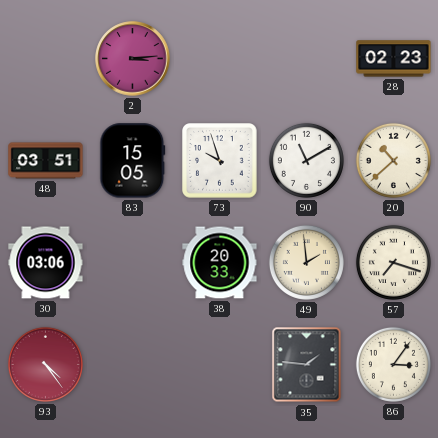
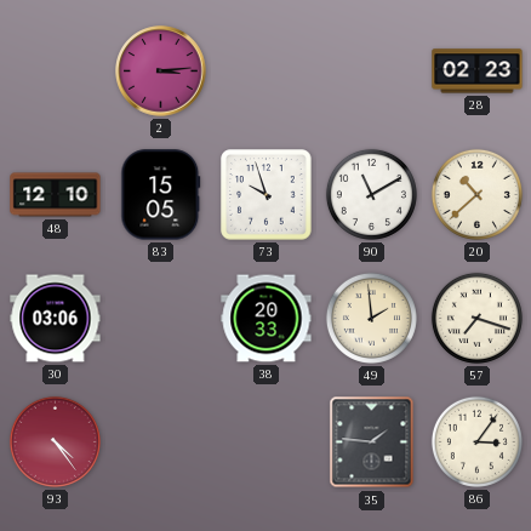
48: 03:51 -> 12:10 (56, 195)
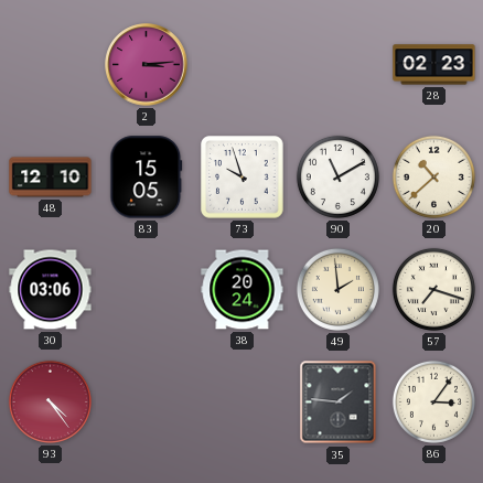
38: 20:33 -> 20:24 (243, 290)
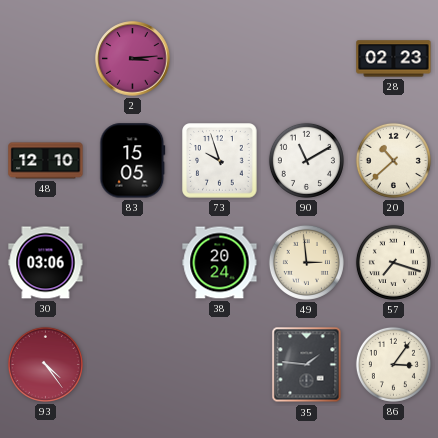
49: 1:59 -> 2:59 (306, 262)
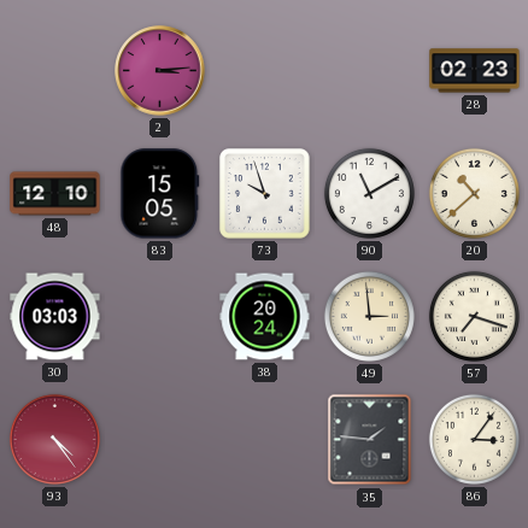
30: 03:06 -> 03:03 (55, 317)
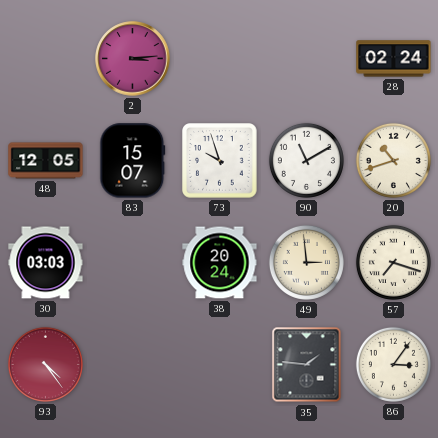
28: 02:23 -> 02:24 (394, 59)
48: 12:10 -> 12:05 (46, 161)
83: 15:05 -> 15:07 (133, 161)
20: 10:38 -> 10:42 (393, 160)
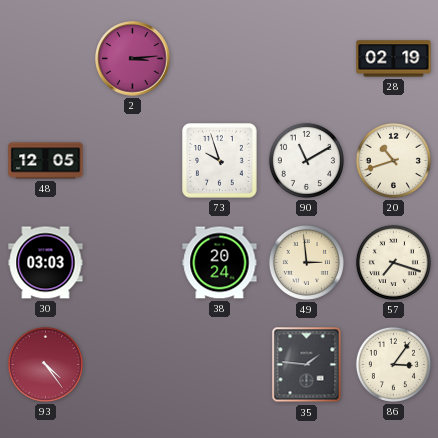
28: 02:24 -> 02:19 (394, 59)
83: 15:07 -> none (133, 161)
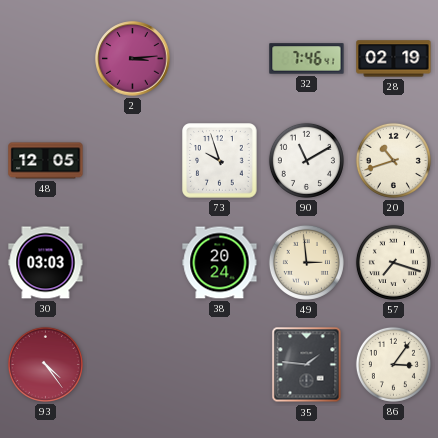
32: none -> 7:46 (307, 59)
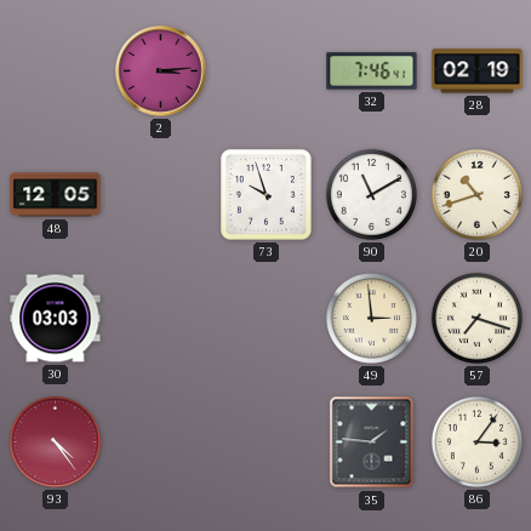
38: 20:24 -> none (220, 263)
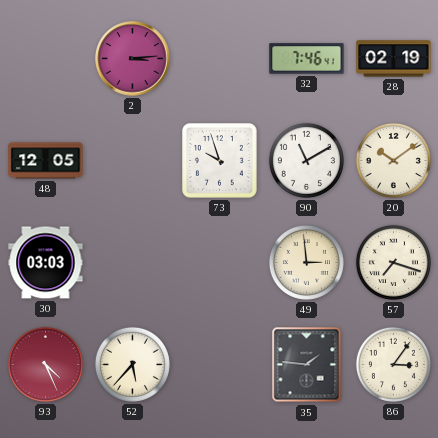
20: 10:42 -> 10:09 (393, 160)
93: 4:24 -> 4:26 (45, 364)
52: none -> 5:37 (132, 364)
